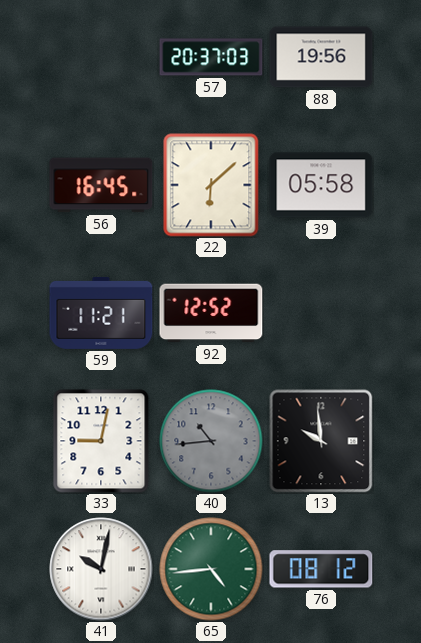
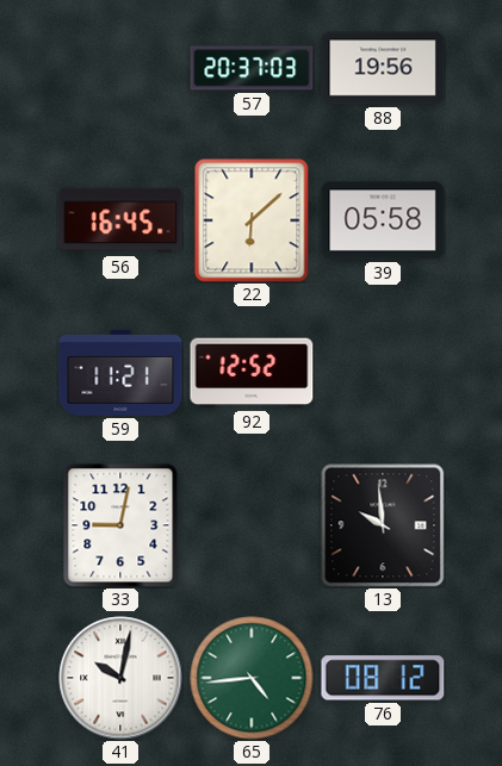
40: 10:44 -> none (211, 441)
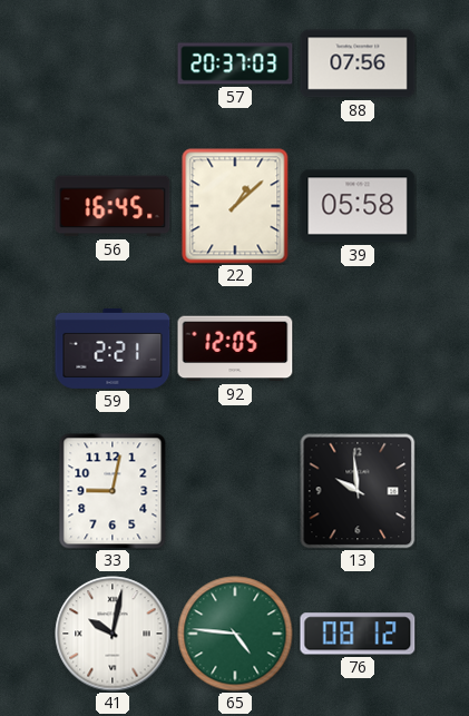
88: 19:56 -> 07:56 (358, 63)
22: 6:08 -> 1:08 (235, 206)
59: 11:21 -> 2:21 (113, 349)
92: 12:52 -> 12:05 (235, 349)
65: 4:44 -> 4:46 (235, 634)
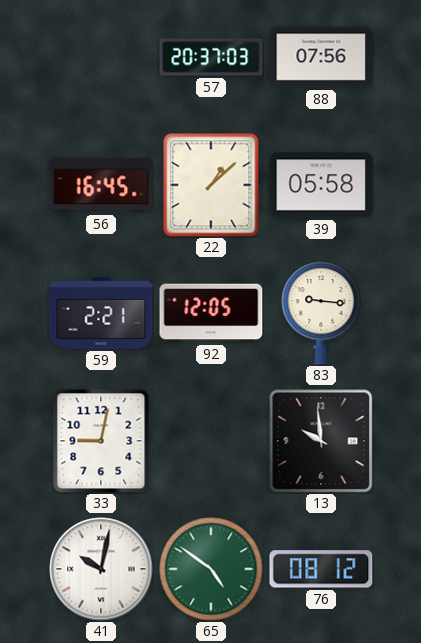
83: none -> 9:16 (321, 313)
65: 4:46 -> 4:51 (211, 569)
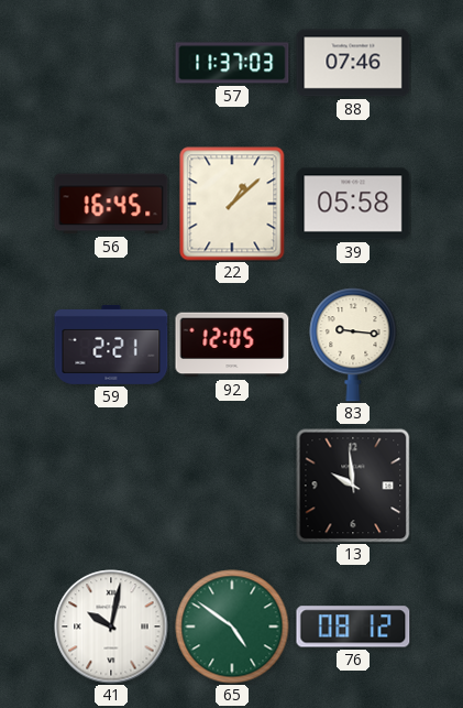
57: 20:37 -> 11:37 (232, 63)
88: 07:56 -> 07:46 (353, 63)
33: 9:02 -> none (101, 441)
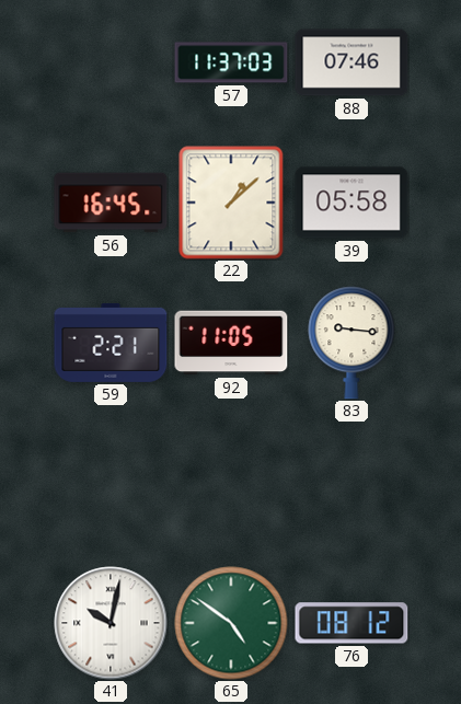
92: 12:05 -> 11:05 (231, 343)
13: 9:59 -> none (353, 486)
